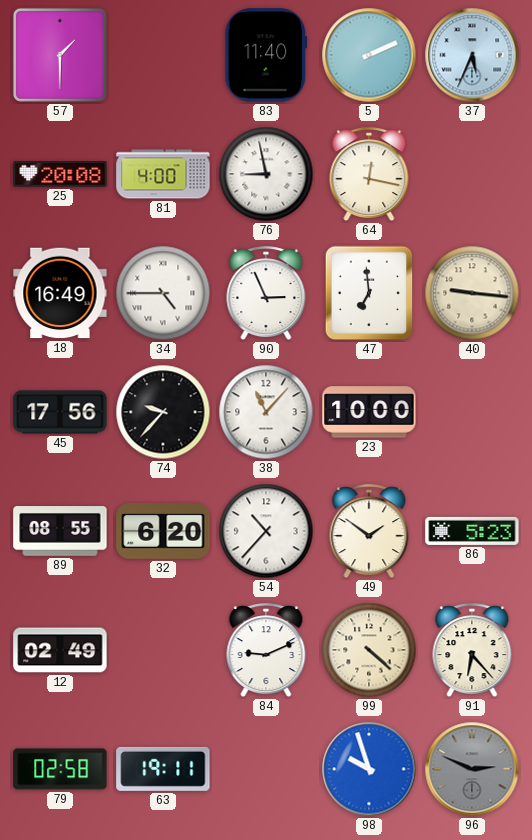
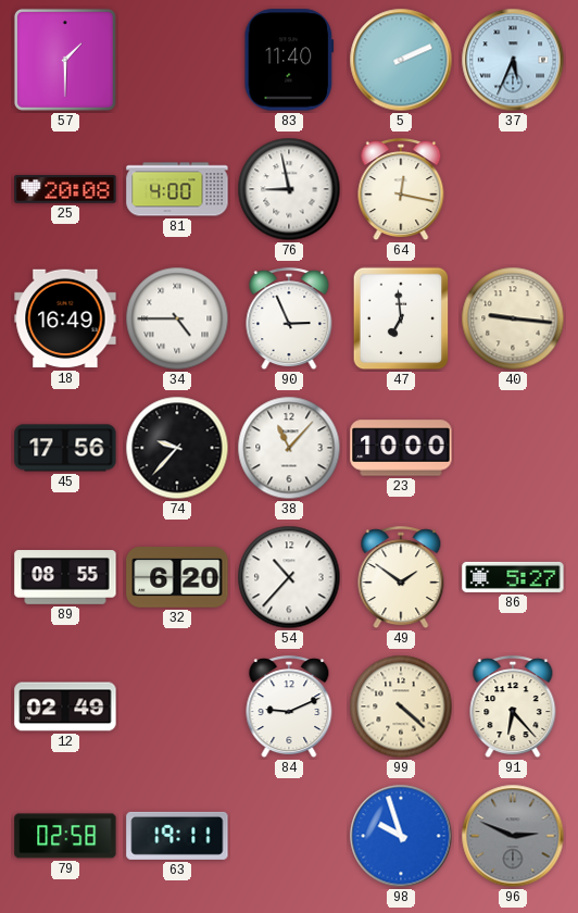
86: 5:23 -> 5:27 (513, 577)
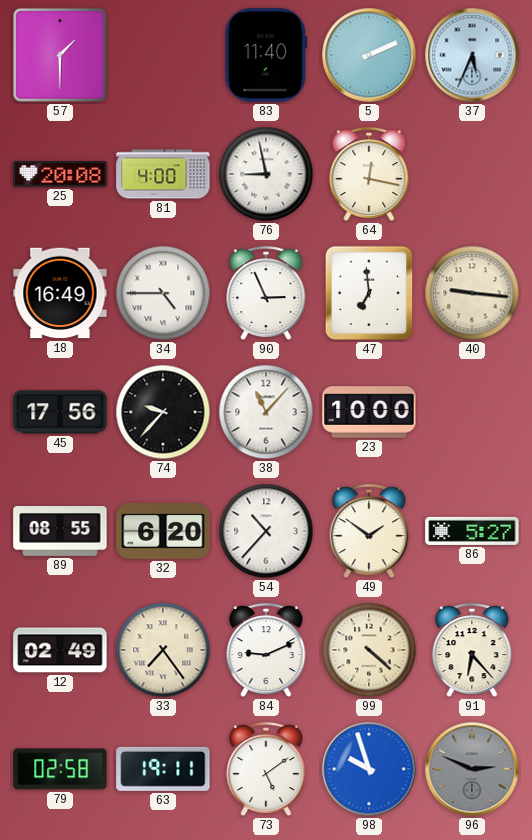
33: none -> 7:24 (163, 650)
73: none -> 5:09 (266, 770)
